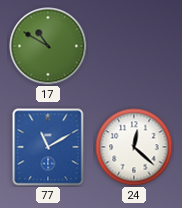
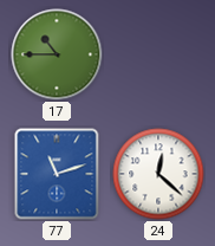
17: 10:50 -> 10:45 (57, 54)
77: 11:10 -> 11:12 (57, 174)
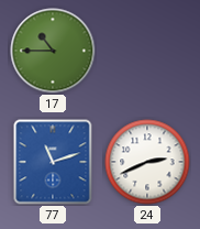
24: 12:22 -> 2:41 (147, 162)
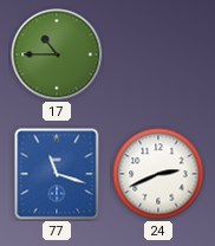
77: 11:12 -> 11:18 (57, 174)
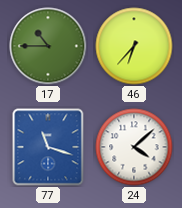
46: none -> 6:37 (134, 46)
24: 2:41 -> 4:08 (134, 147)
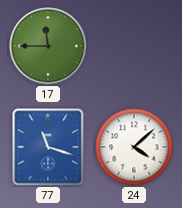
17: 10:45 -> 11:45 (48, 46)
46: 6:37 -> none (134, 46)
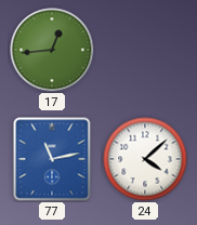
17: 11:45 -> 12:44 (52, 50)
77: 11:18 -> 11:13 (52, 159)
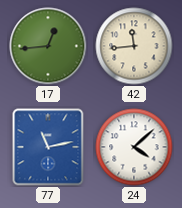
42: none -> 11:44 (134, 46)
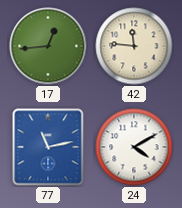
42: 11:44 -> 11:46 (134, 46)
24: 4:08 -> 4:10 (134, 147)
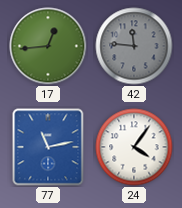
42 dial: cream -> grey (134, 46)
24: 4:10 -> 4:06 (134, 147)
